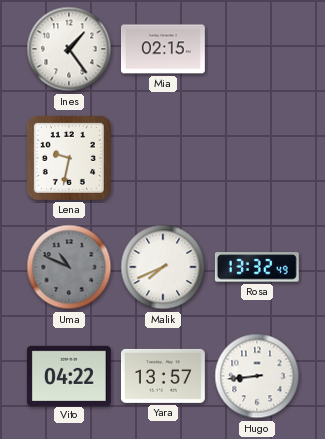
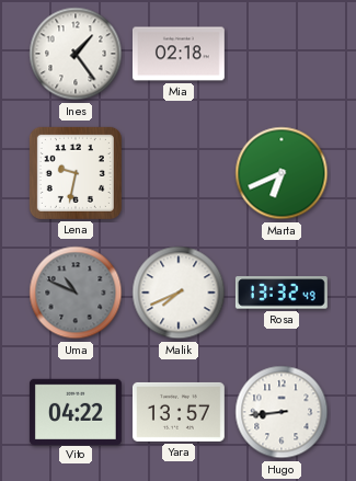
Mia: 02:15 -> 02:18 (179, 54)
Marta: none -> 6:41 (282, 173)
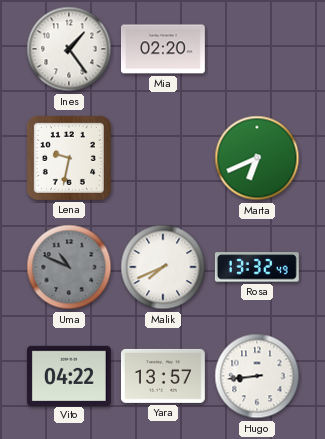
Mia: 02:18 -> 02:20 (163, 49)
